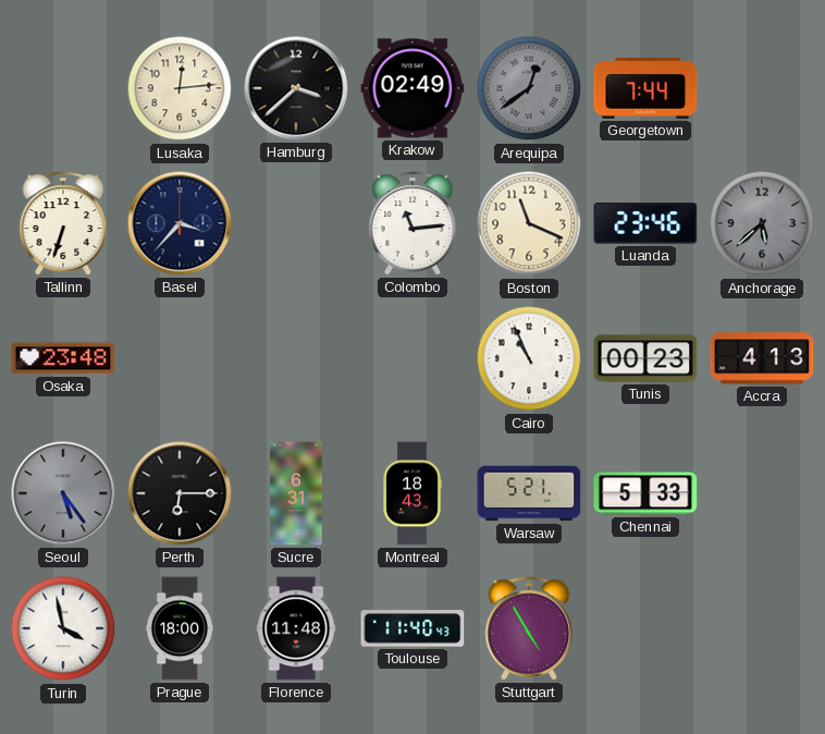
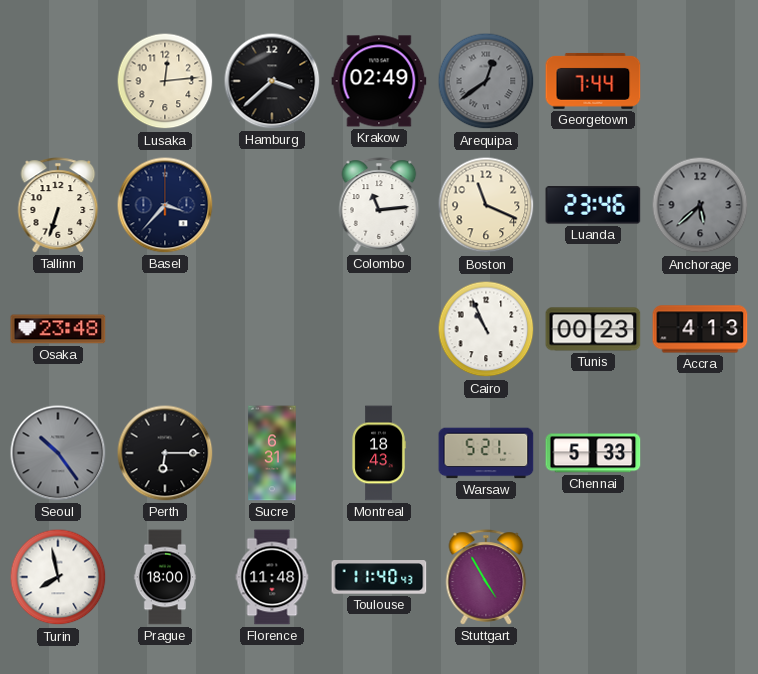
Seoul: 5:24 -> 10:24 (58, 453)
Turin: 3:58 -> 7:58 (58, 577)
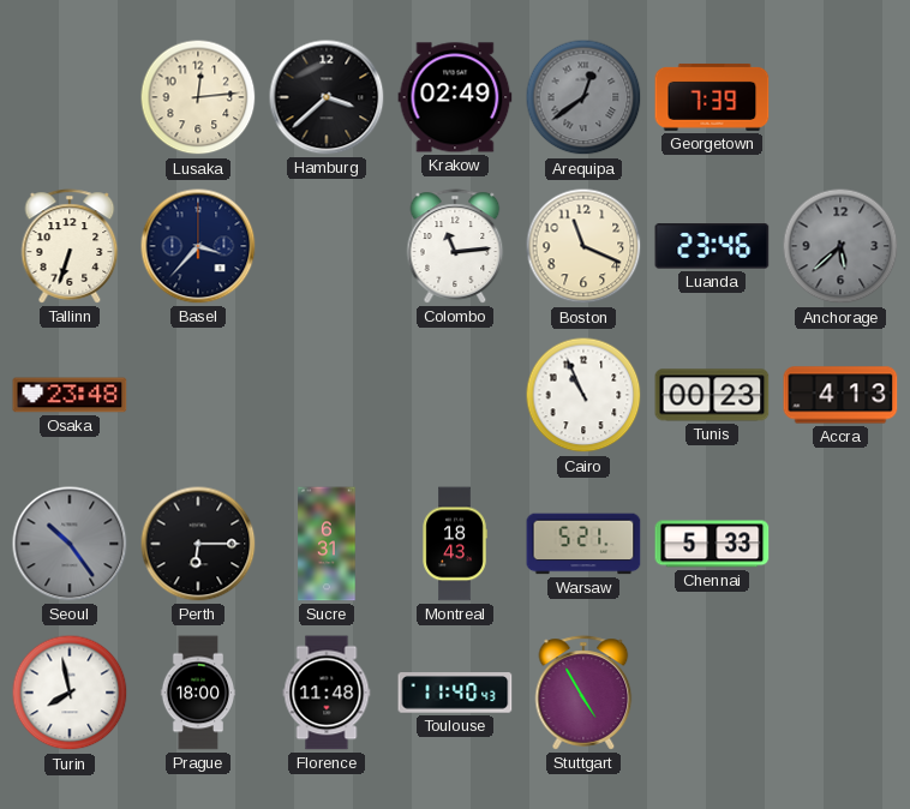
Georgetown: 7:44 -> 7:39 (712, 97)
